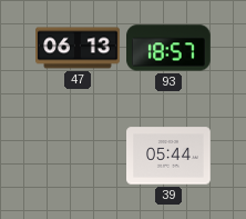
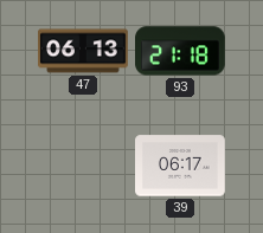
93: 18:57 -> 21:18 (181, 51)
39: 05:44 -> 06:17 (181, 166)
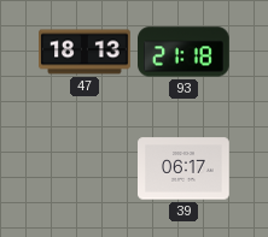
47: 06:13 -> 18:13 (85, 52)
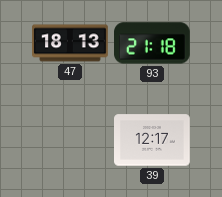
39: 06:17 -> 12:17 (153, 140)
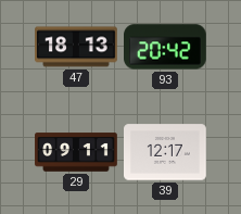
93: 21:18 -> 20:42 (166, 47)
29: none -> 09:11 (76, 152)
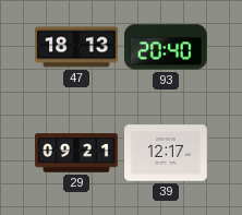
93: 20:42 -> 20:40 (167, 47)
29: 09:11 -> 09:21 (76, 153)
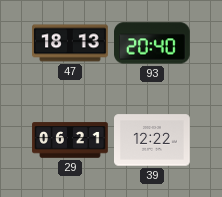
29: 09:21 -> 06:21 (70, 140)
39: 12:17 -> 12:22 (153, 140)
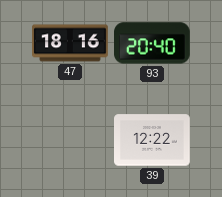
47: 18:13 -> 18:16 (70, 43)
29: 06:21 -> none (70, 140)
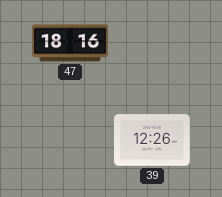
93: 20:40 -> none (153, 43)
39: 12:22 -> 12:26 (153, 140)
